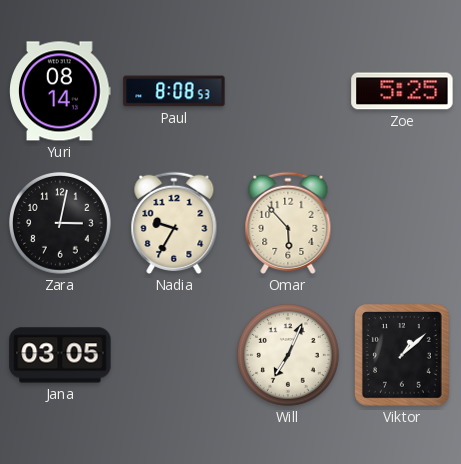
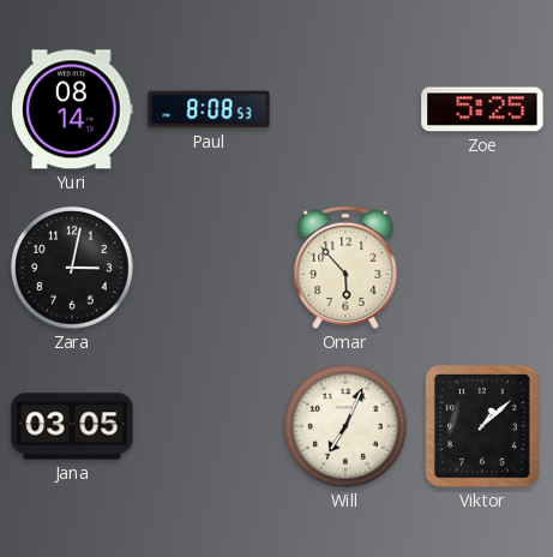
Nadia: 9:35 -> none (174, 223)
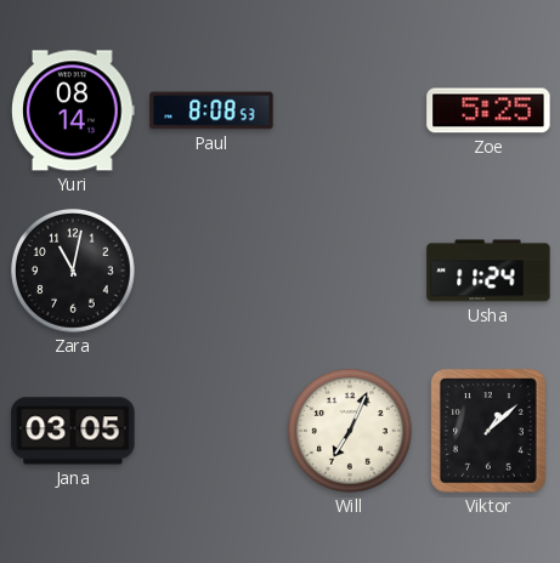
Zara: 3:02 -> 11:02 (74, 272)
Omar: 5:53 -> none (345, 268)
Usha: none -> 11:24 (488, 271)
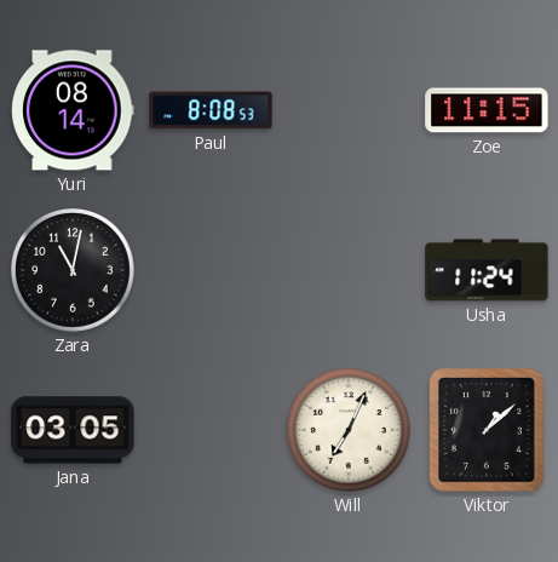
Zoe: 5:25 -> 11:15 (487, 110)
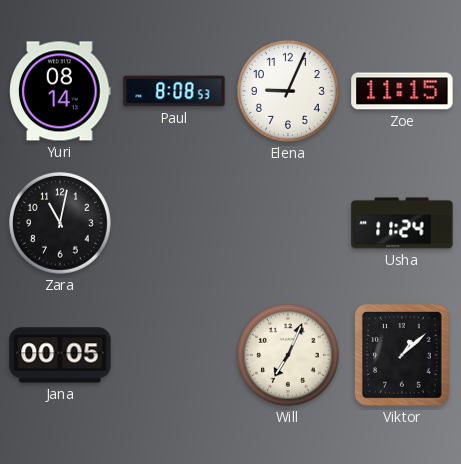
Elena: none -> 9:04 (289, 92)
Jana: 03:05 -> 00:05 (60, 355)
